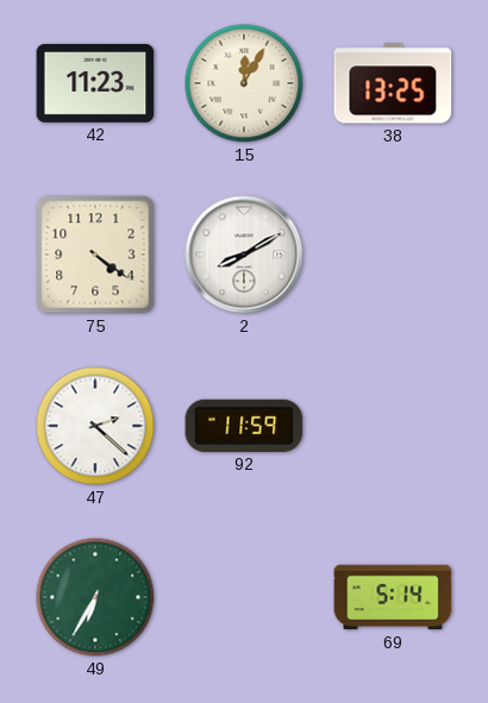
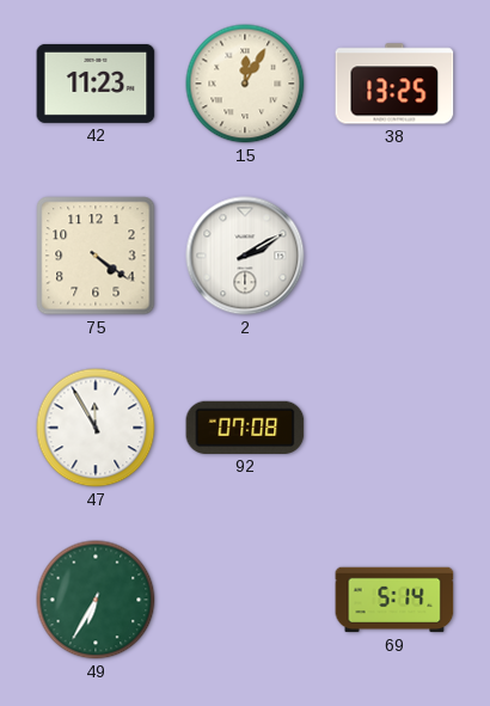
2: 8:10 -> 2:10 (245, 256)
47: 2:22 -> 11:55 (96, 428)
92: 11:59 -> 07:08 (245, 428)
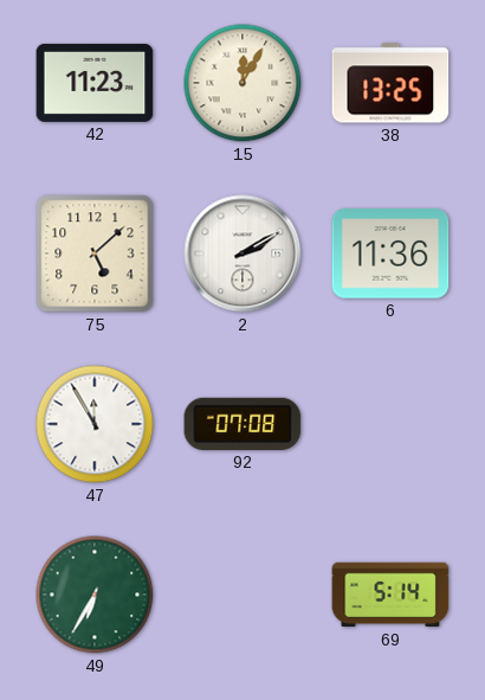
75: 4:21 -> 5:08 (95, 253)
6: none -> 11:36 (390, 253)
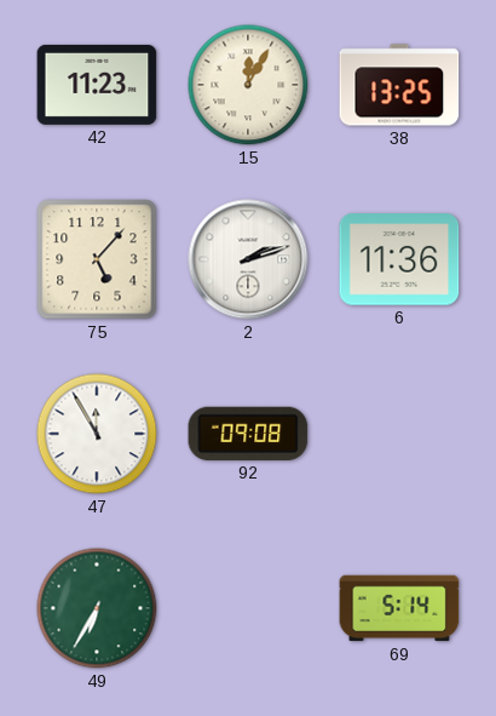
75: 5:08 -> 5:07 (97, 259)
2: 2:10 -> 2:12 (248, 259)
92: 07:08 -> 09:08 (248, 434)
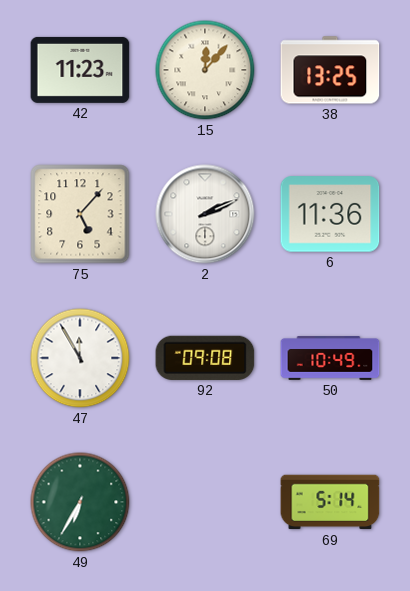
15: 12:05 -> 12:07 (205, 70)
2: 2:12 -> 2:11 (205, 214)
50: none -> 10:49 (330, 358)
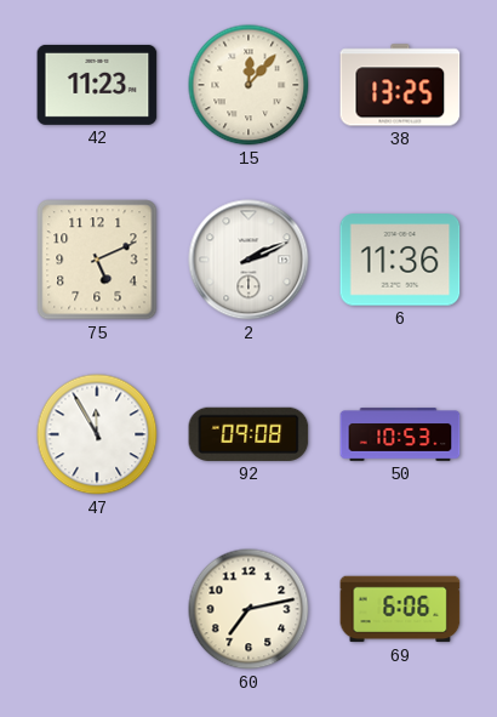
75: 5:07 -> 5:11 (97, 260)
50: 10:49 -> 10:53 (400, 434)
49: 6:35 -> none (80, 502)
60: none -> 7:13 (248, 609)
69: 5:14 -> 6:06 (400, 609)
